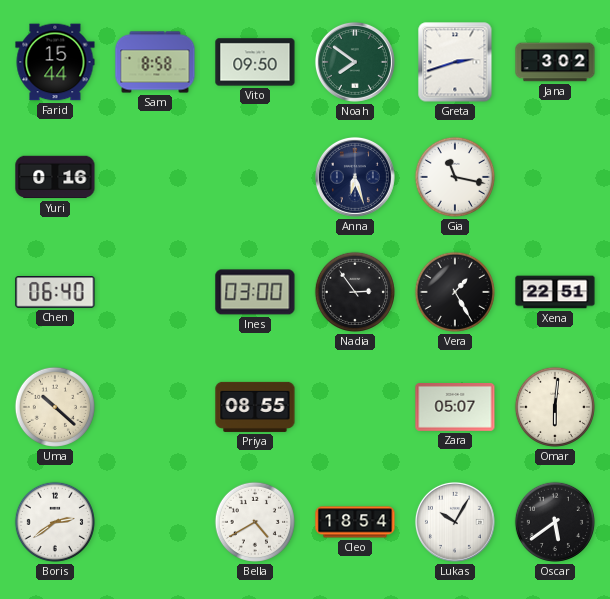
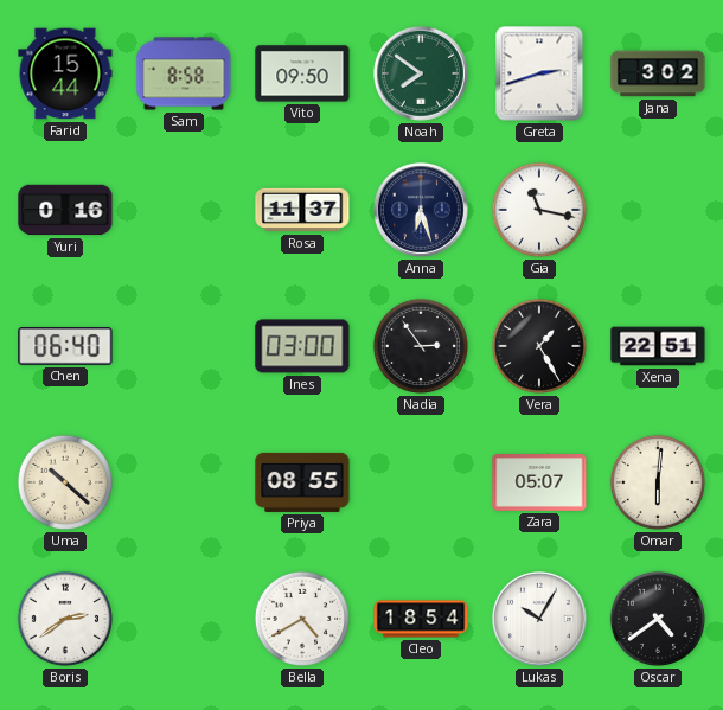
Rosa: none -> 11:37 (302, 210)
Oscar: 5:39 -> 4:39 (658, 619)
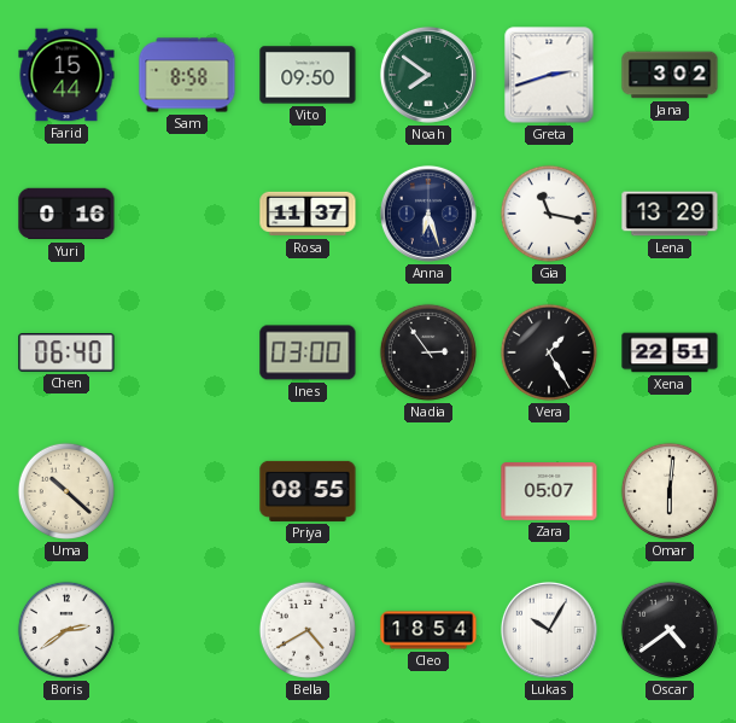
Lena: none -> 13:29 (670, 214)
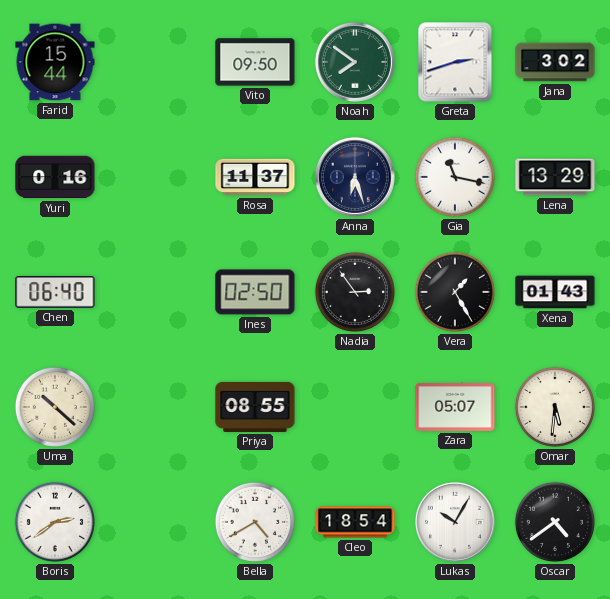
Sam: 8:58 -> none (187, 75)
Ines: 03:00 -> 02:50 (255, 292)
Xena: 22:51 -> 01:43 (555, 292)
Omar: 6:01 -> 5:31 (555, 407)
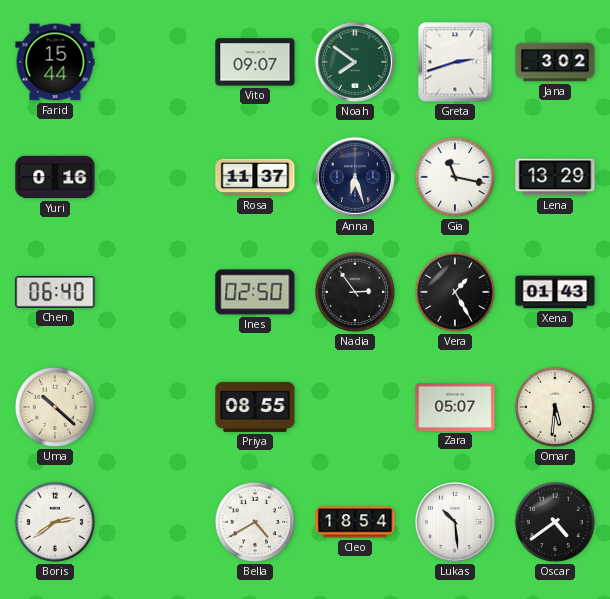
Vito: 09:50 -> 09:07 (255, 62)
Lukas: 10:05 -> 10:29 (455, 522)
